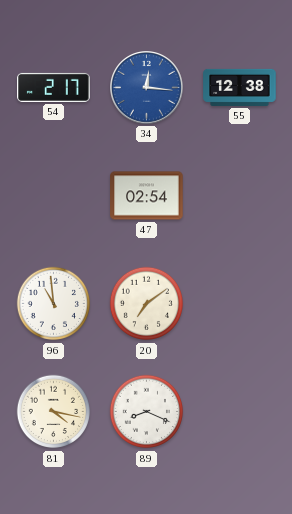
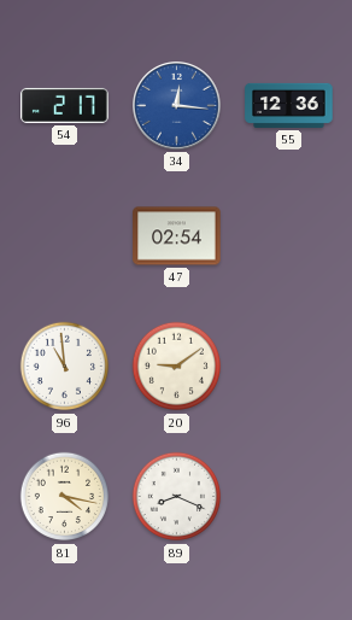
55: 12:38 -> 12:36 (289, 105)
20: 7:09 -> 9:09 (177, 367)
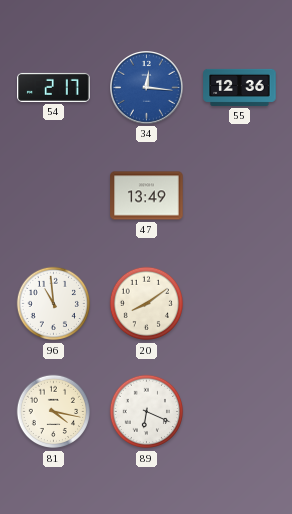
47: 02:54 -> 13:49 (147, 196)
20: 9:09 -> 8:09 (147, 304)
89: 8:19 -> 6:19 (147, 412)
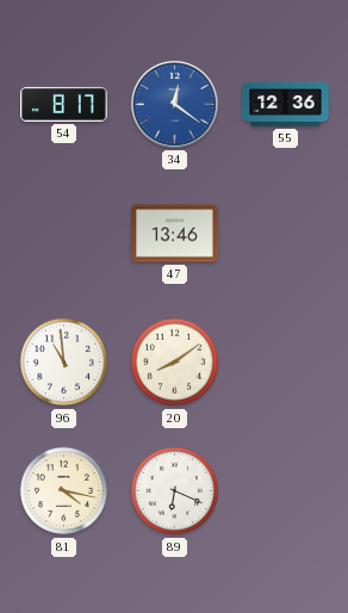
54: 2:17 -> 8:17 (64, 104)
34: 12:16 -> 12:21 (175, 105)
47: 13:49 -> 13:46 (175, 234)
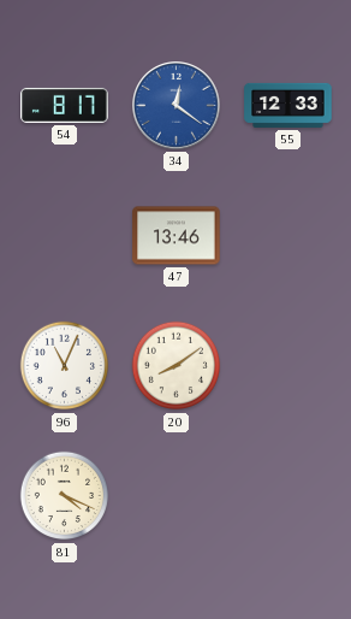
55: 12:36 -> 12:33 (288, 105)
96: 10:59 -> 11:04 (65, 366)
81: 4:17 -> 4:19 (65, 496)
89: 6:19 -> none (175, 491)
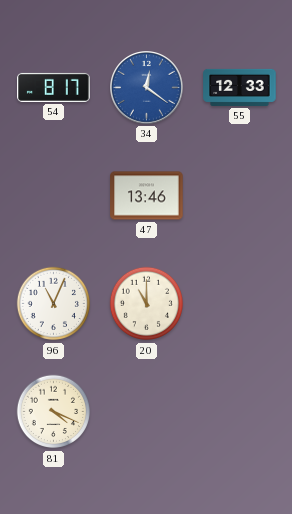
20: 8:09 -> 11:00 (147, 304)
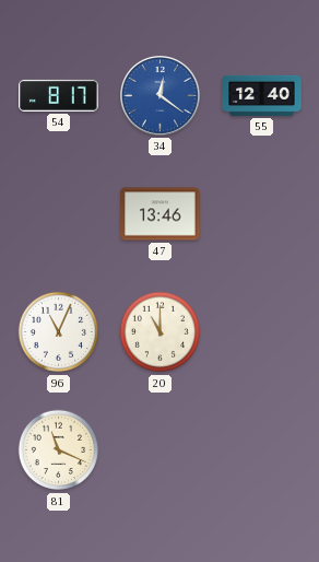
55: 12:33 -> 12:40 (262, 95)
81: 4:19 -> 11:19 (59, 450)
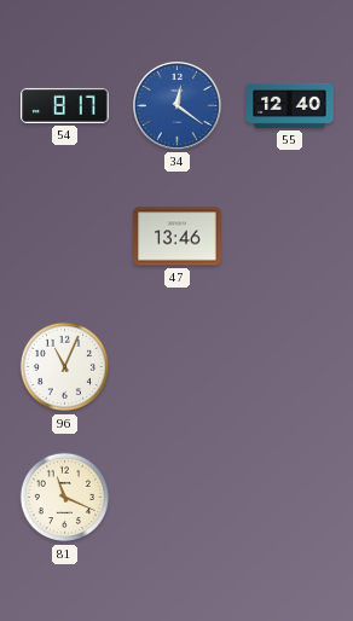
20: 11:00 -> none (161, 332)
